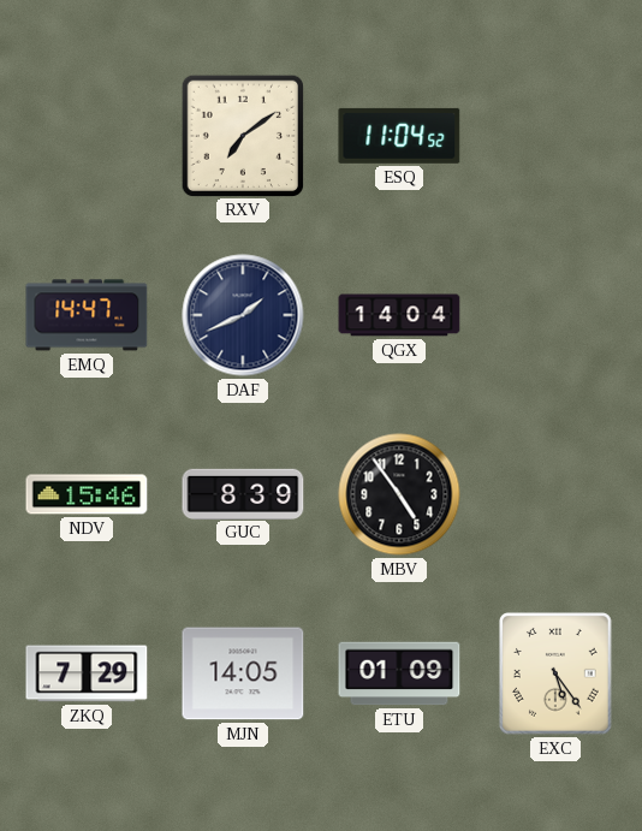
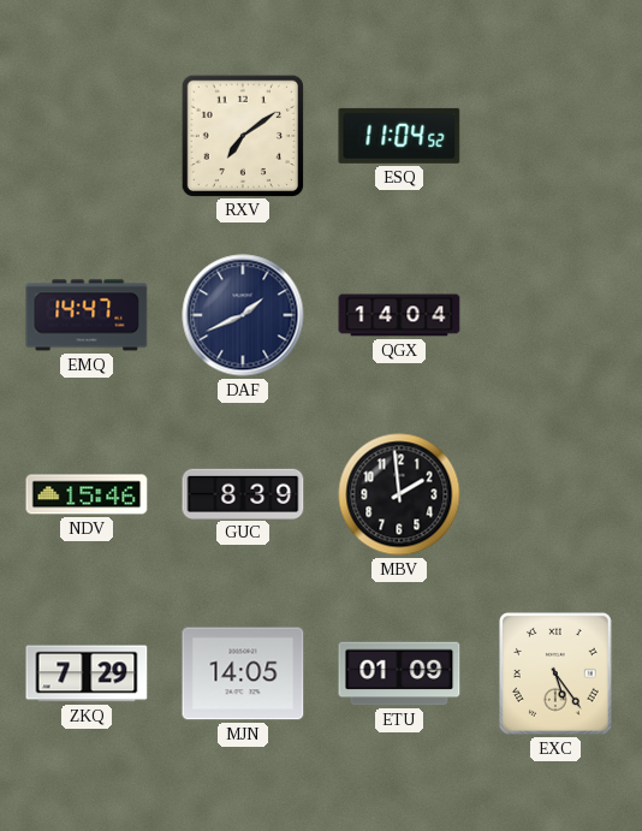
MBV: 4:54 -> 1:59 (399, 494)
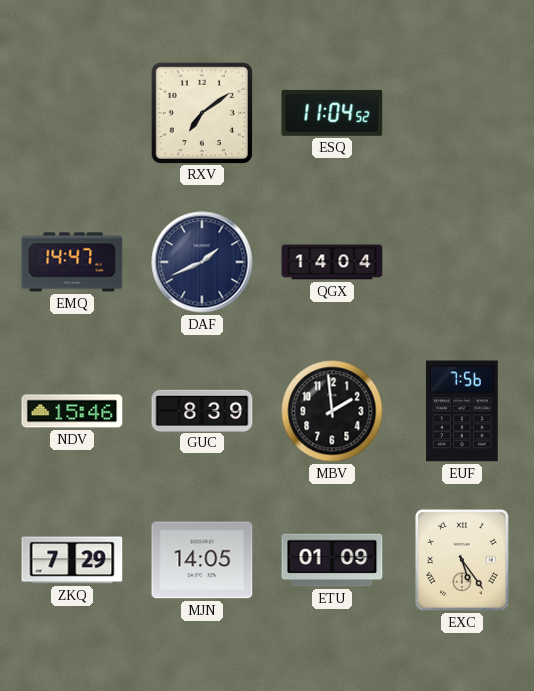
EUF: none -> 7:56 (463, 411)
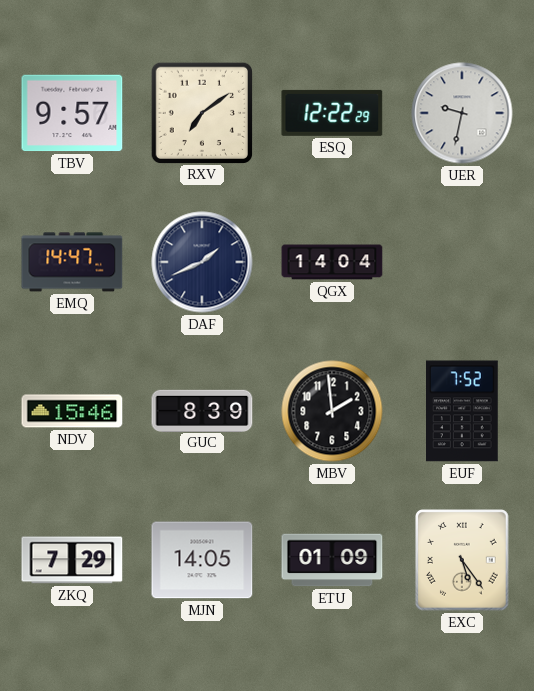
TBV: none -> 9:57 (72, 113)
ESQ: 11:04 -> 12:22 (332, 113)
UER: none -> 9:32 (462, 113)
EUF: 7:56 -> 7:52 (463, 411)
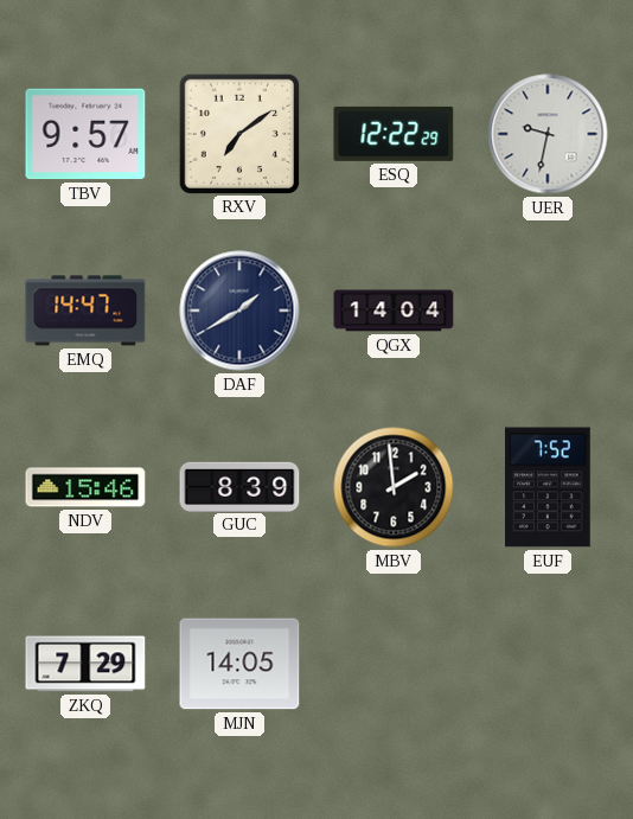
DAF: 1:41 -> 1:40 (239, 311)
ETU: 01:09 -> none (332, 560)
EXC: 5:24 -> none (463, 561)
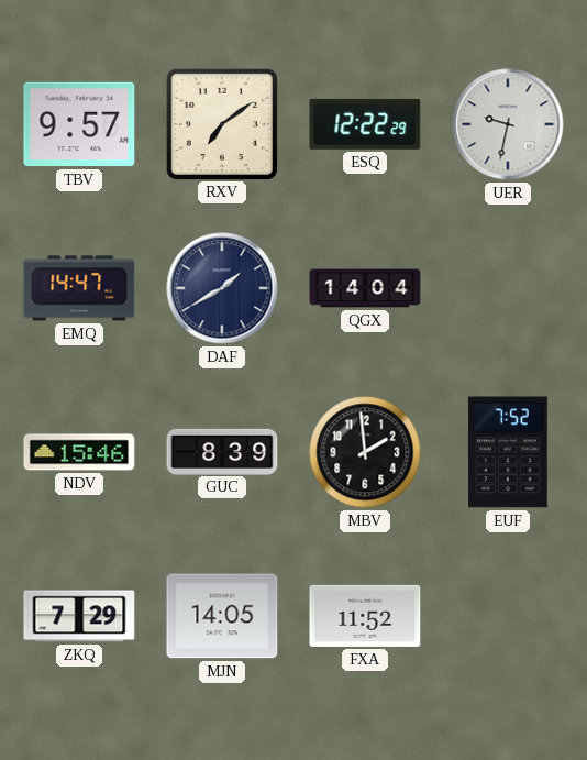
FXA: none -> 11:52 (365, 616)
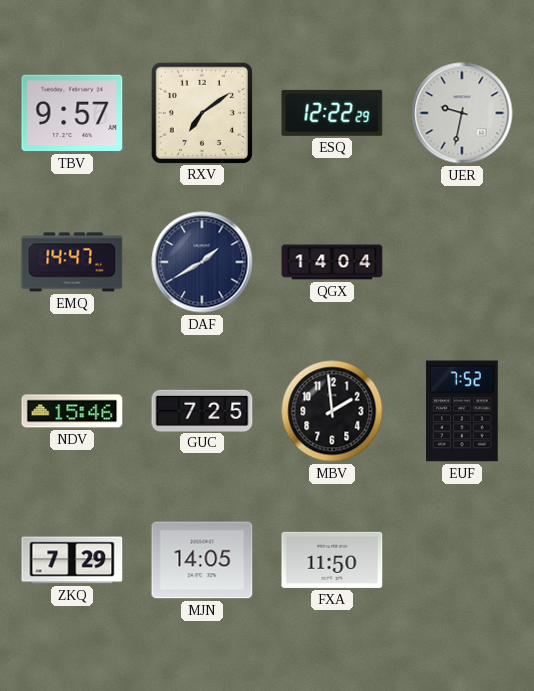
GUC: 8:39 -> 7:25 (202, 410)
FXA: 11:52 -> 11:50 (332, 560)
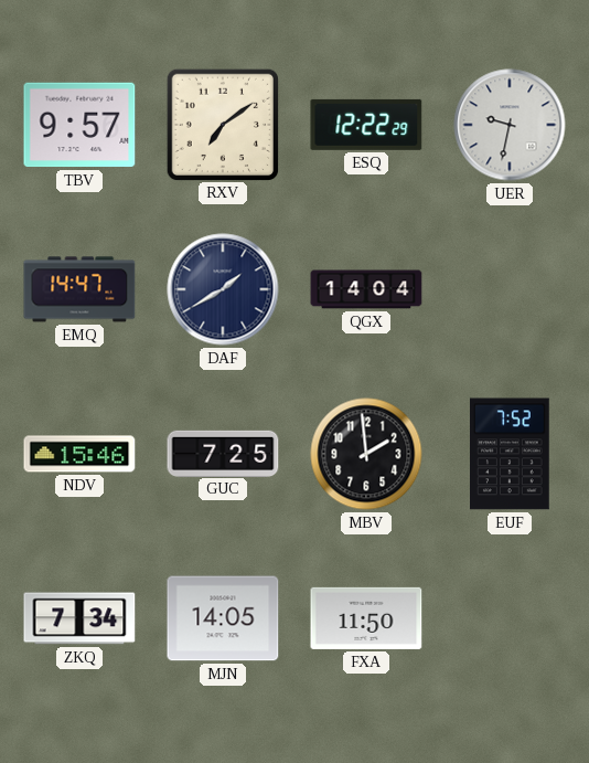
ZKQ: 7:29 -> 7:34 (79, 618)
